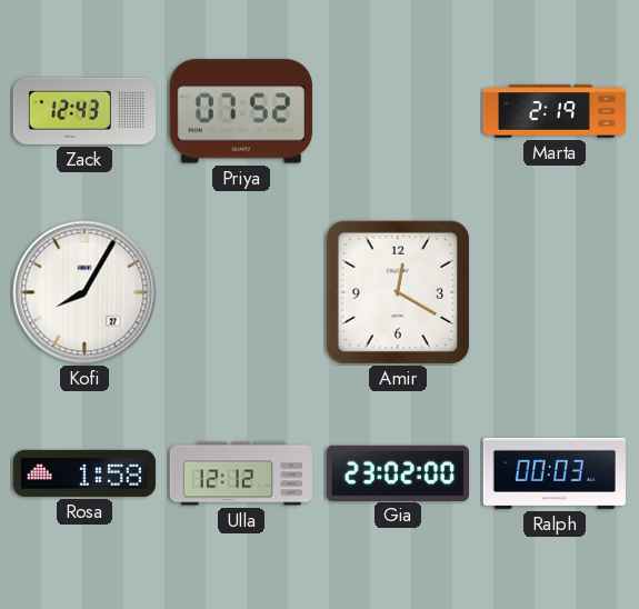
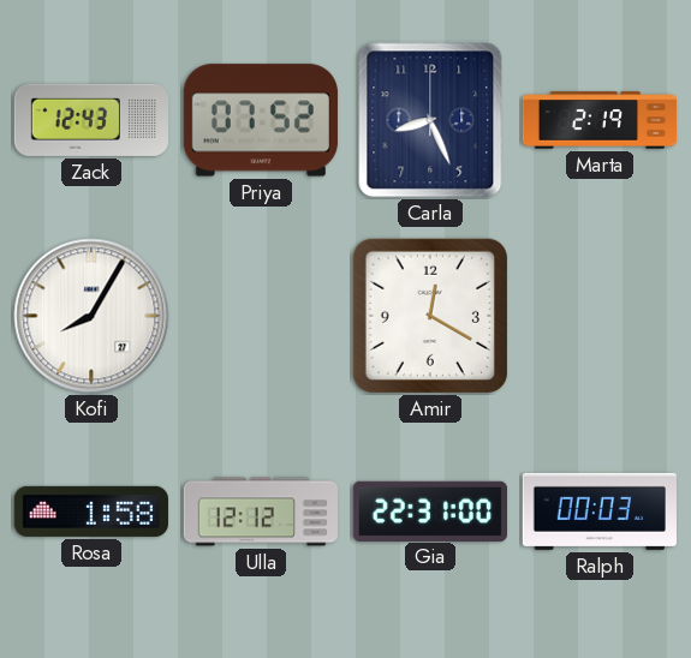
Carla: none -> 8:26 (430, 120)
Gia: 23:02 -> 22:31 (429, 510)
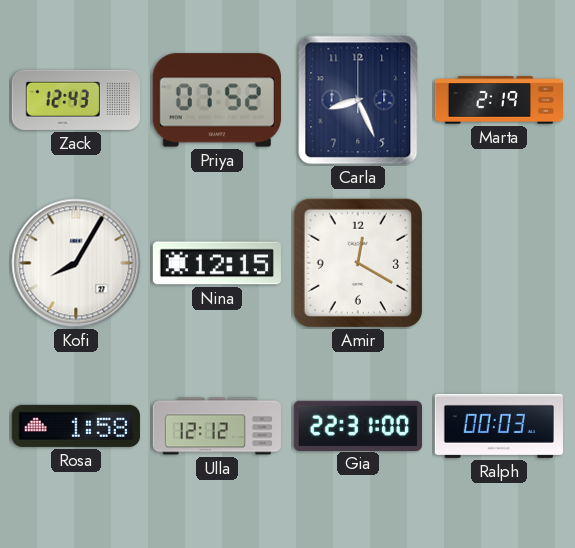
Nina: none -> 12:15 (217, 263)
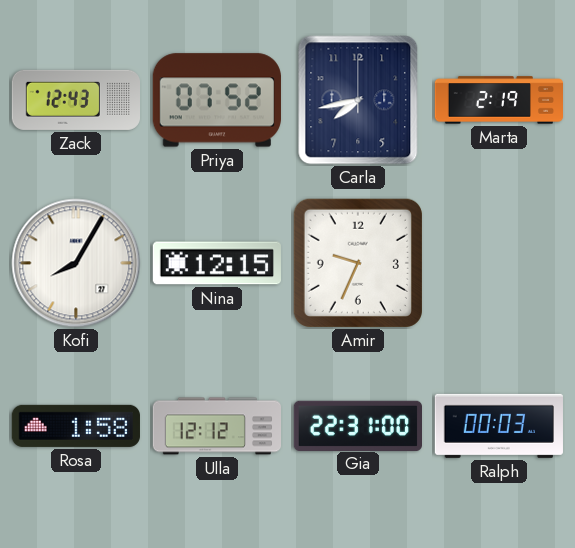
Carla: 8:26 -> 7:43 (358, 100)
Amir: 12:20 -> 9:34 (358, 263)
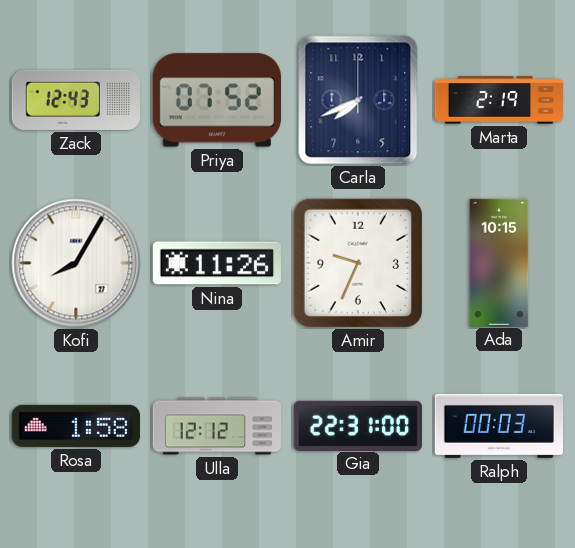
Carla: 7:43 -> 7:41 (358, 100)
Nina: 12:15 -> 11:26 (217, 263)
Ada: none -> 10:15 (499, 262)
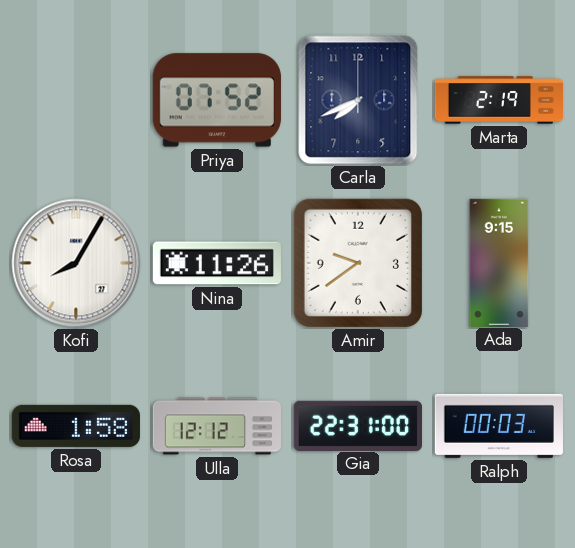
Zack: 12:43 -> none (75, 100)
Amir: 9:34 -> 9:39 (358, 263)
Ada: 10:15 -> 9:15 (499, 262)
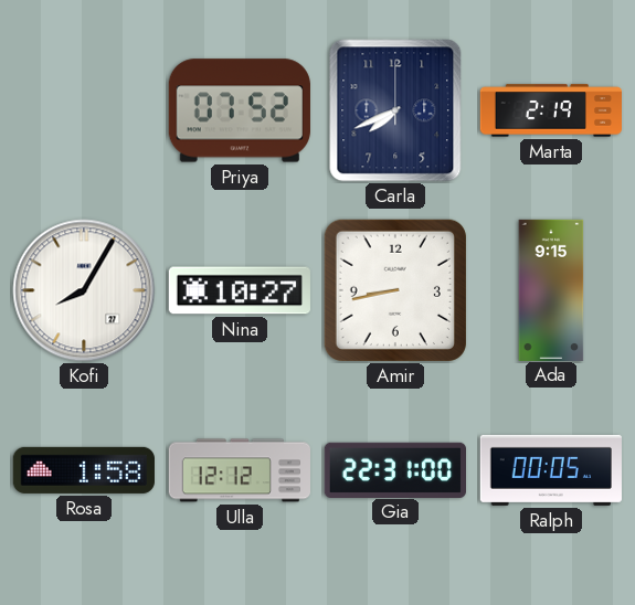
Nina: 11:26 -> 10:27 (240, 290)
Amir: 9:39 -> 8:43 (395, 290)
Ralph: 00:03 -> 00:05 (551, 470)
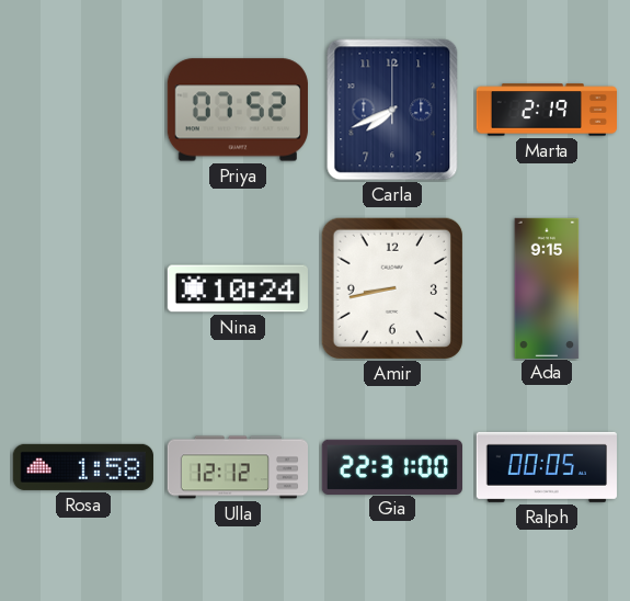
Kofi: 8:05 -> none (84, 290)
Nina: 10:27 -> 10:24 (238, 288)
